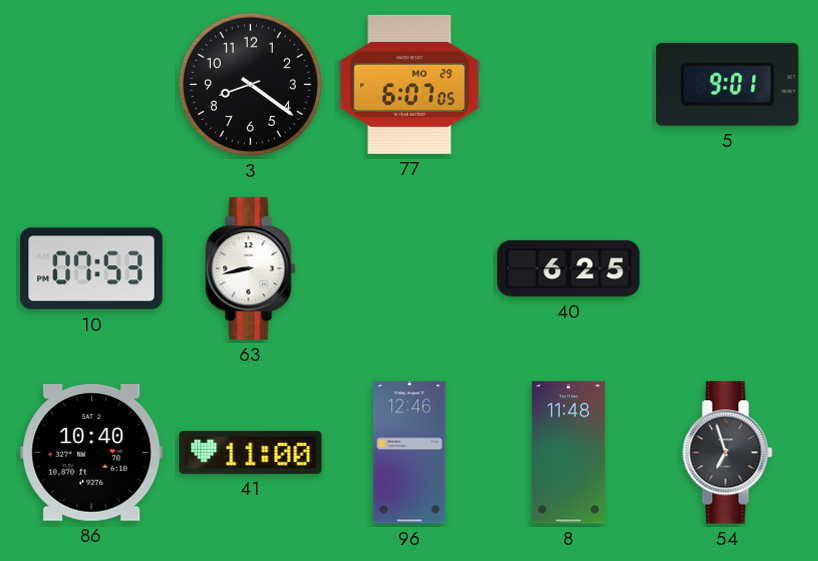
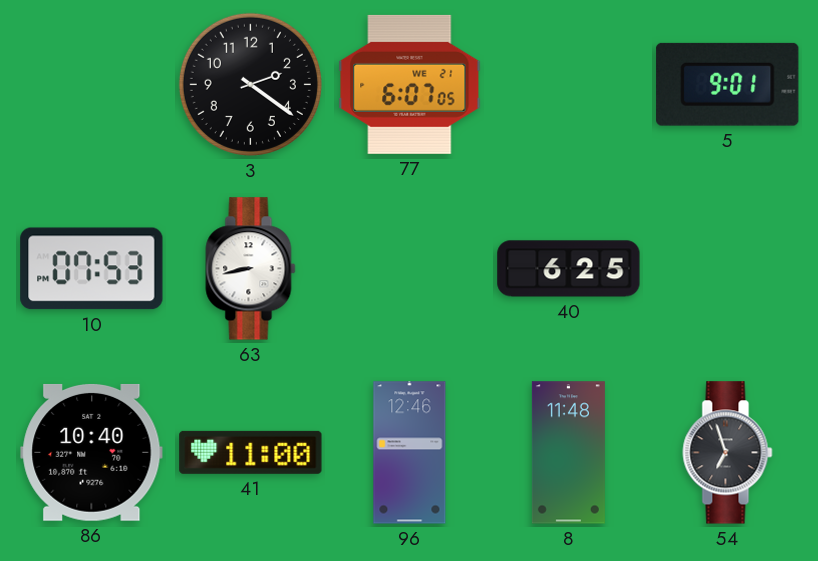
3: 8:21 -> 2:21 (250, 84)
77 date: MO 29 -> WE 21 (410, 84)
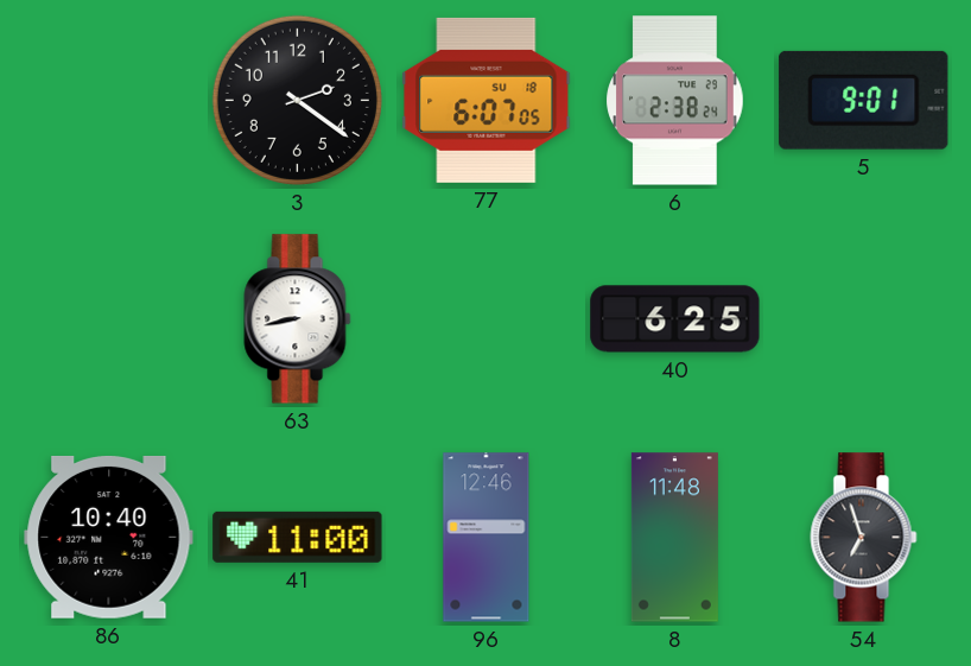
77 date: WE 21 -> SU 18 (487, 100)
6: none -> 2:38 (675, 101)
10: 07:53 -> none (92, 269)
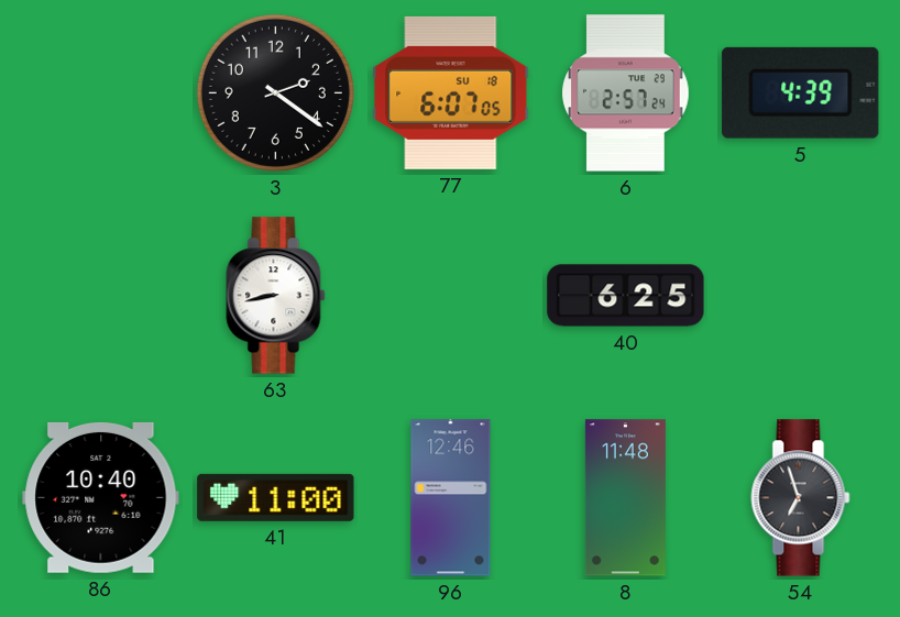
6: 2:38 -> 2:57 (626, 93)
5: 9:01 -> 4:39 (801, 92)
